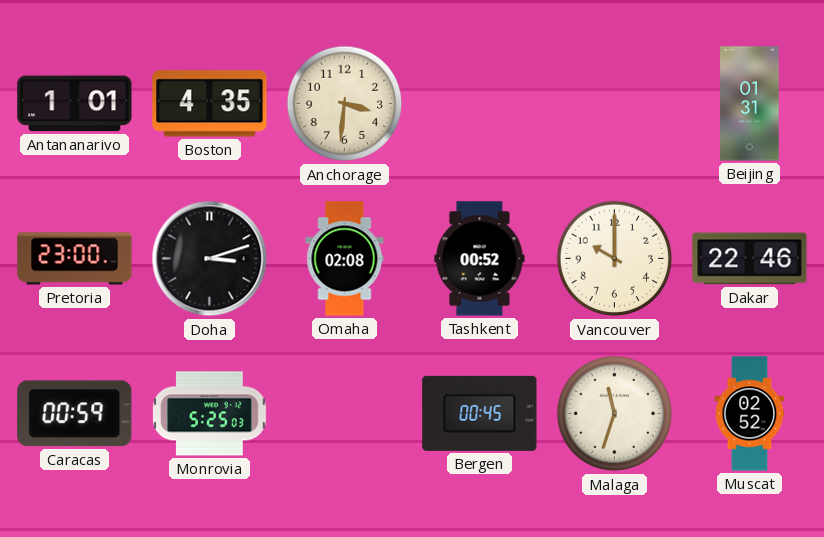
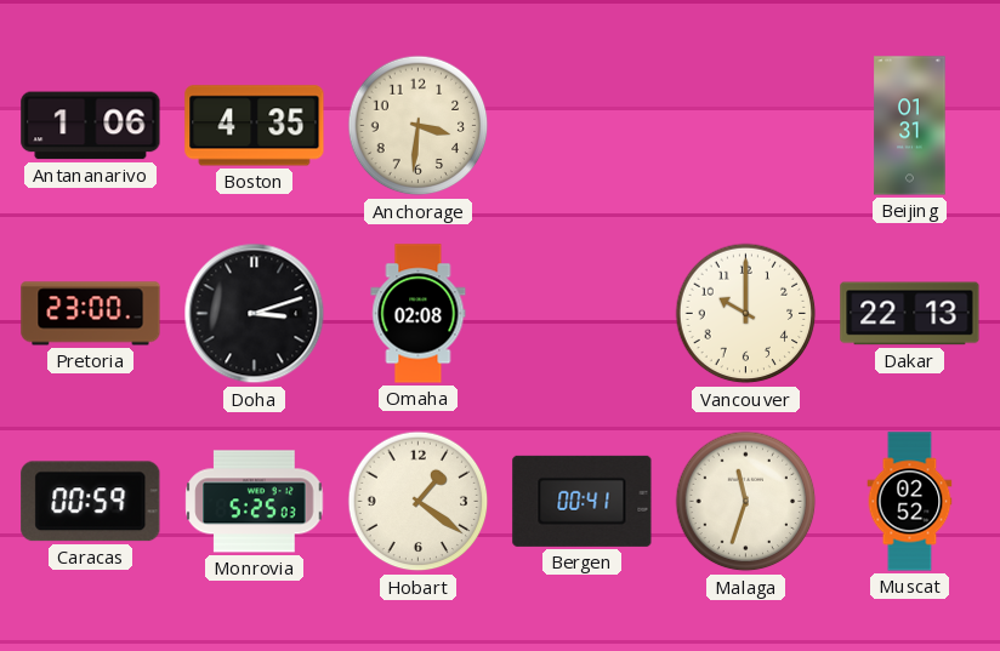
Antananarivo: 1:01 -> 1:06 (91, 126)
Tashkent: 00:52 -> none (480, 259)
Dakar: 22:46 -> 22:13 (910, 314)
Hobart: none -> 1:21 (419, 502)
Bergen: 00:45 -> 00:41 (583, 501)
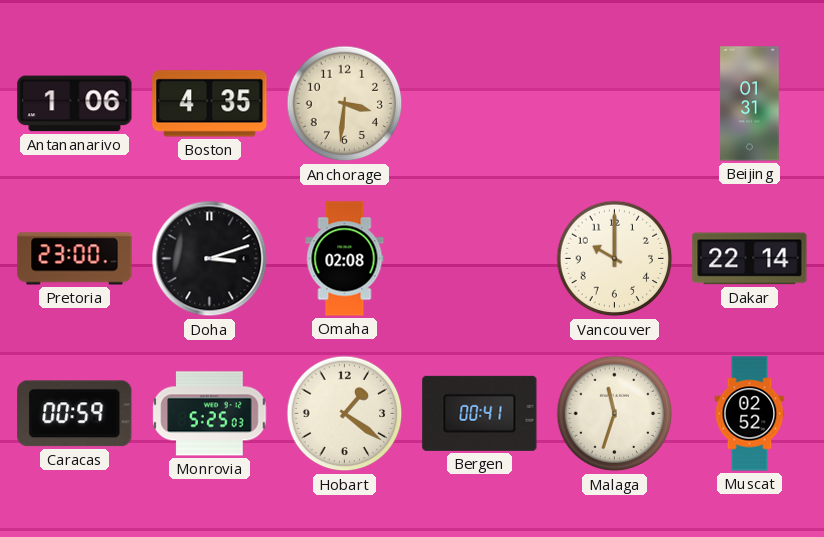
Dakar: 22:13 -> 22:14 (750, 259)
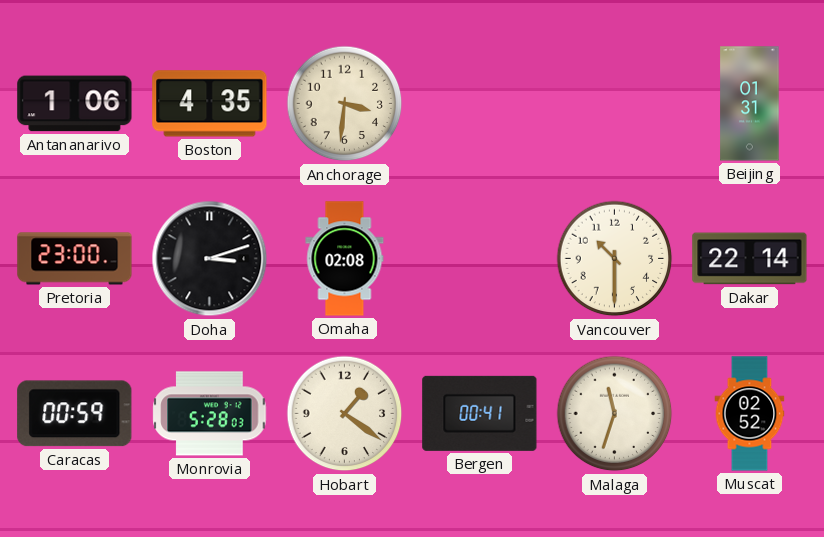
Vancouver: 10:00 -> 10:30 (615, 259)
Monrovia: 5:25 -> 5:28 (210, 414)
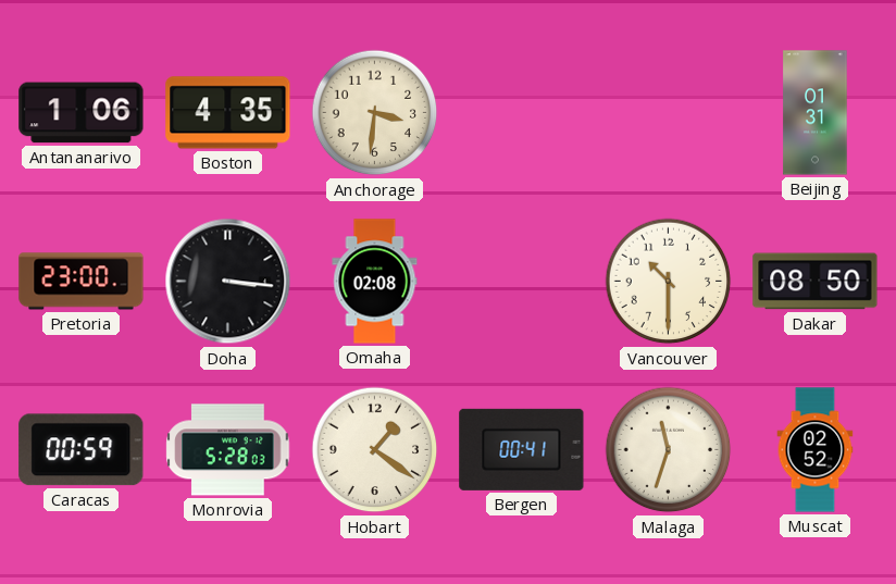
Doha: 3:12 -> 3:16 (228, 282)
Dakar: 22:14 -> 08:50 (816, 282)
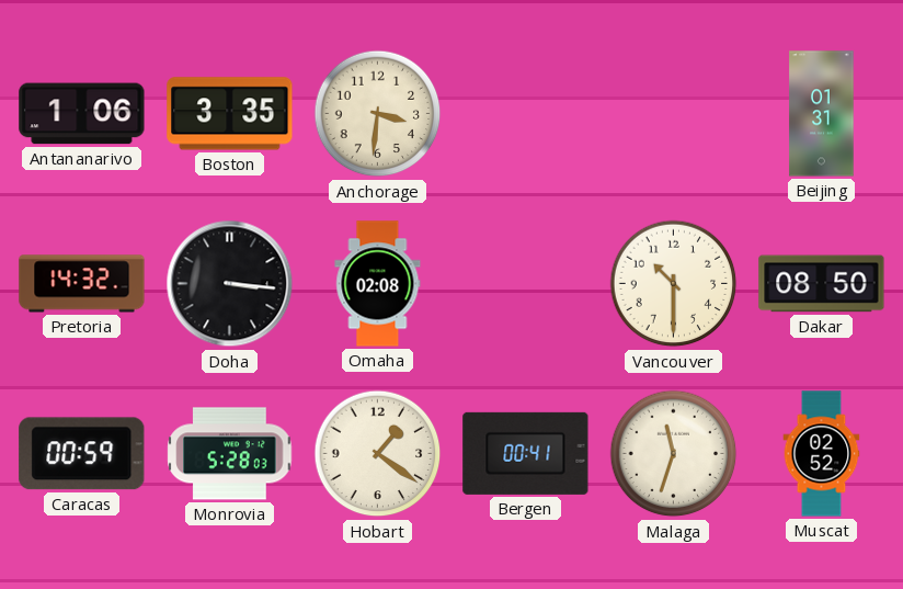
Boston: 4:35 -> 3:35 (230, 114)
Pretoria: 23:00 -> 14:32 (82, 284)
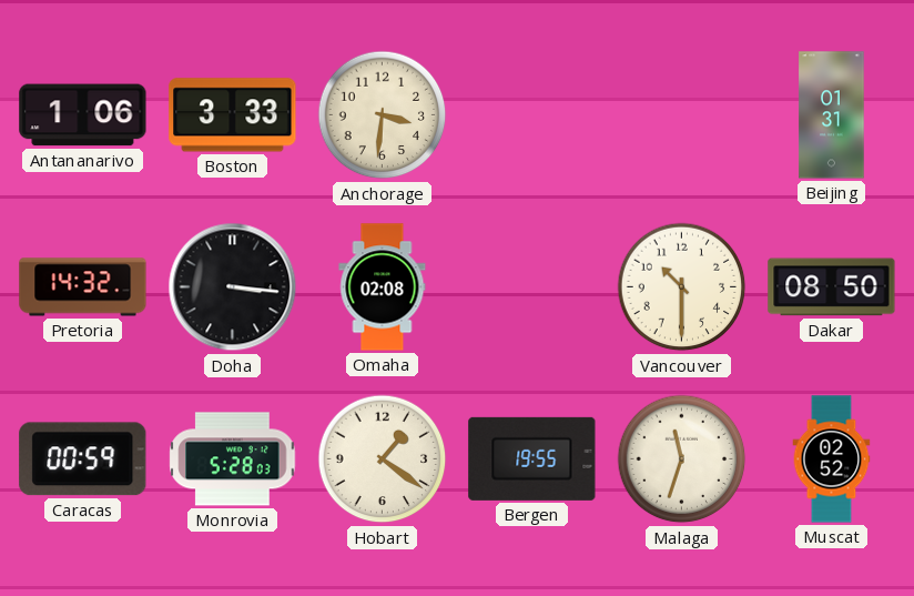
Boston: 3:35 -> 3:33 (233, 115)
Bergen: 00:41 -> 19:55 (532, 458)
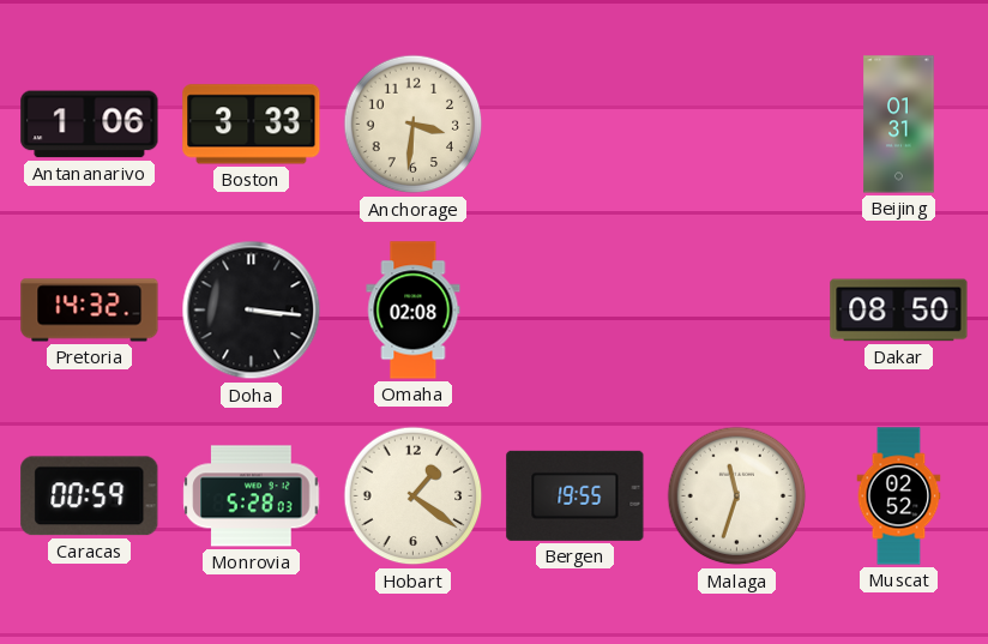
Vancouver: 10:30 -> none (682, 287)
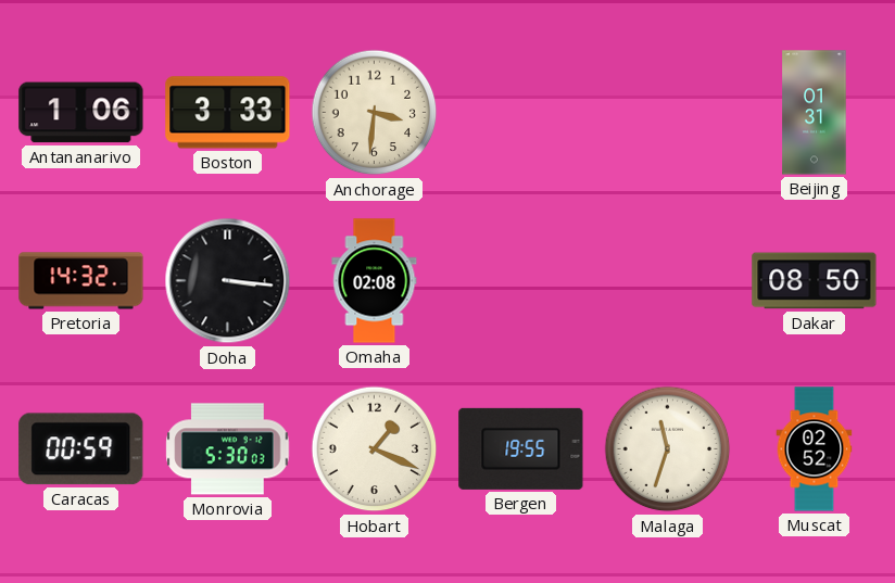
Monrovia: 5:28 -> 5:30 (228, 449)
Hobart: 1:21 -> 1:19 (375, 449)
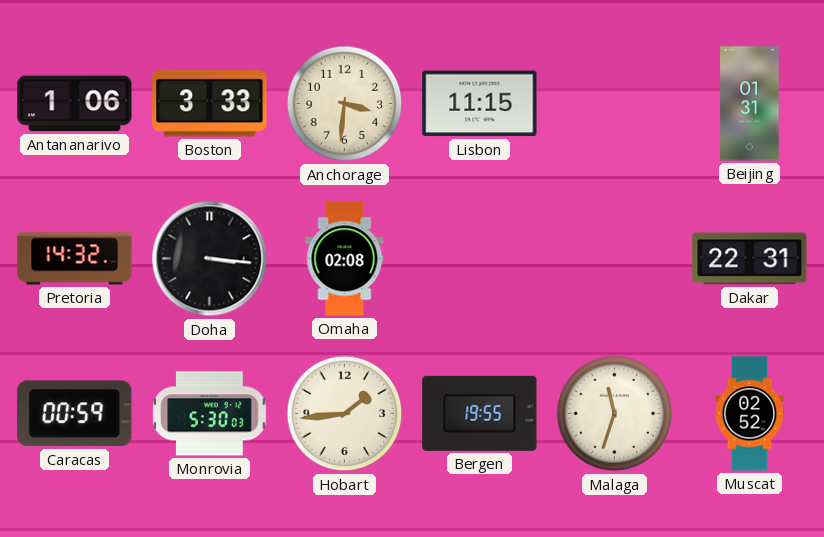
Lisbon: none -> 11:15 (480, 104)
Dakar: 08:50 -> 22:31 (750, 259)
Hobart: 1:19 -> 1:44 (345, 414)
